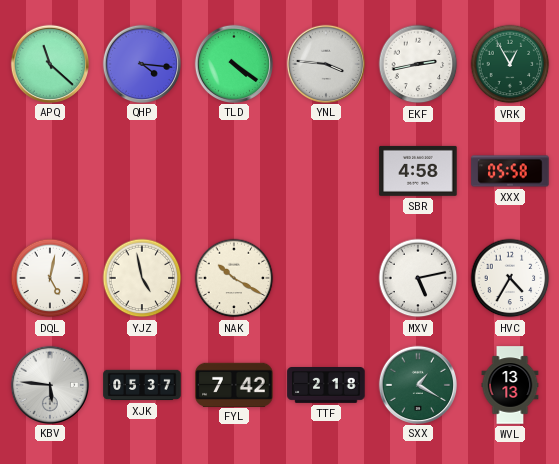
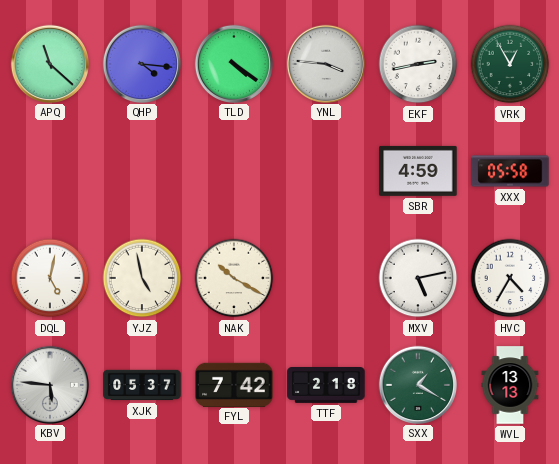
SBR: 4:58 -> 4:59 (418, 171)
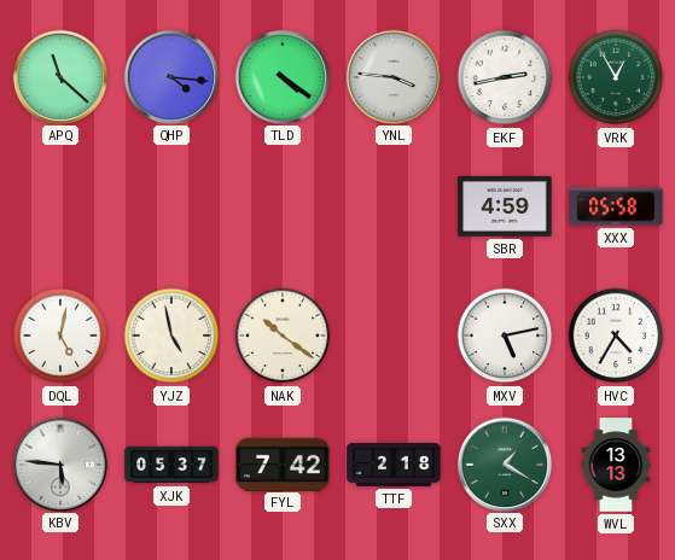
NAK: 10:20 -> 10:21 (283, 336)
